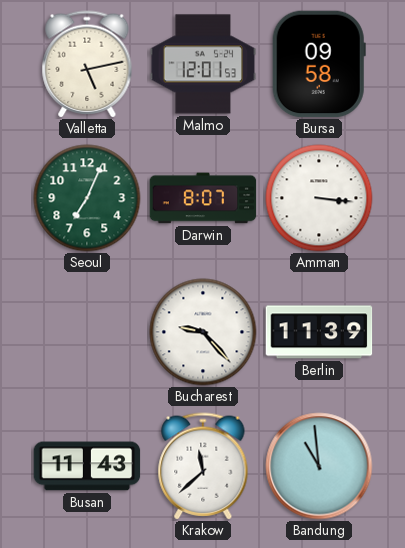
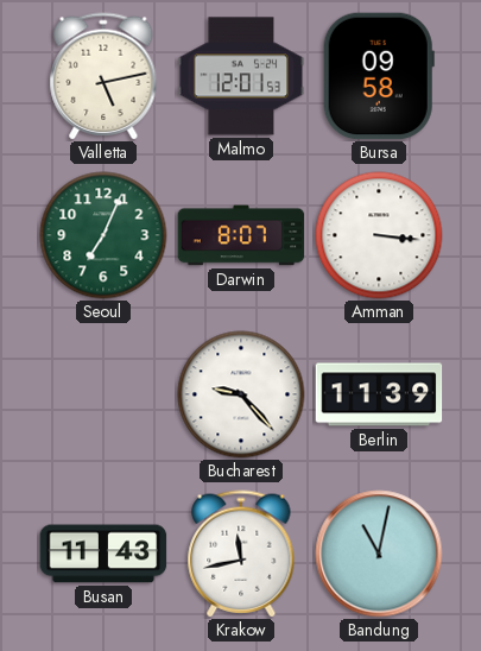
Krakow: 11:38 -> 11:43 (241, 554)
Bandung: 10:59 -> 11:02 (379, 554)
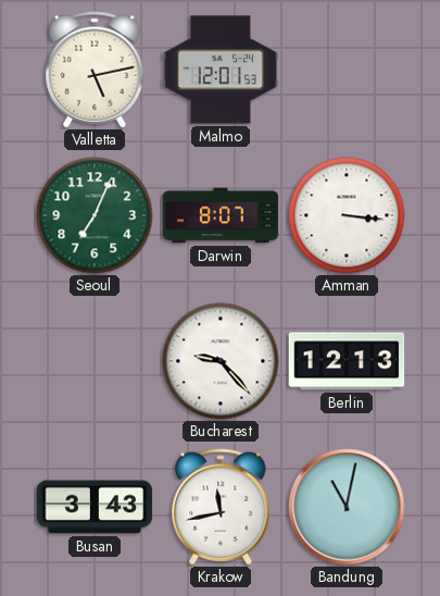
Bursa: 09:58 -> none (379, 76)
Berlin: 11:39 -> 12:13 (347, 361)
Busan: 11:43 -> 3:43 (95, 507)
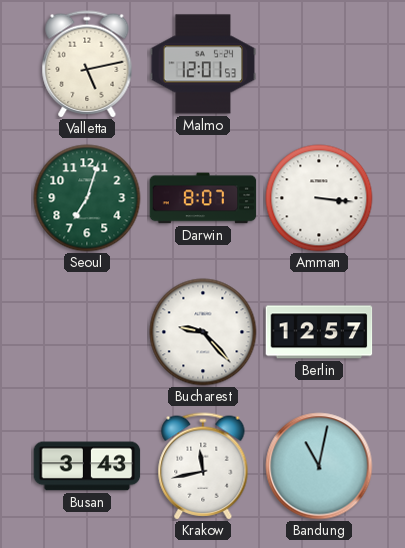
Seoul: 7:04 -> 7:03 (87, 198)
Berlin: 12:13 -> 12:57 (319, 332)
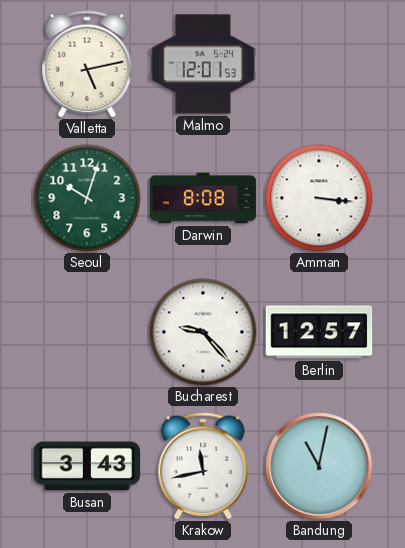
Seoul: 7:03 -> 10:03 (87, 198)
Darwin: 8:07 -> 8:08 (203, 198)
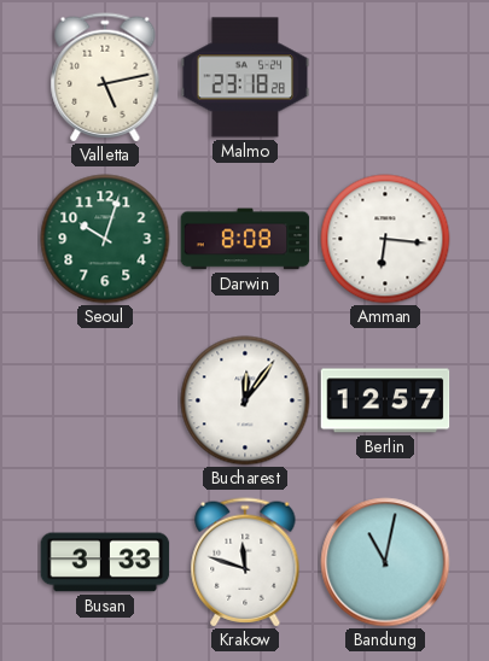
Malmo: 12:01 -> 23:18 (245, 77)
Amman: 3:16 -> 6:16 (385, 239)
Bucharest: 9:23 -> 12:06 (245, 400)
Busan: 3:43 -> 3:33 (105, 562)
Krakow: 11:43 -> 11:48 (245, 562)
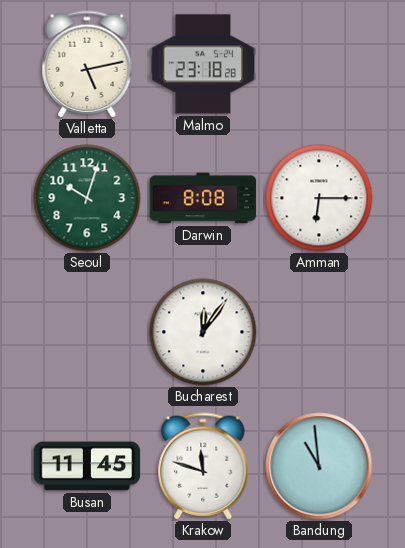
Amman: 6:16 -> 6:15 (319, 198)
Berlin: 12:57 -> none (385, 400)
Busan: 3:33 -> 11:45 (87, 466)
Bandung: 11:02 -> 10:59 (319, 466)
